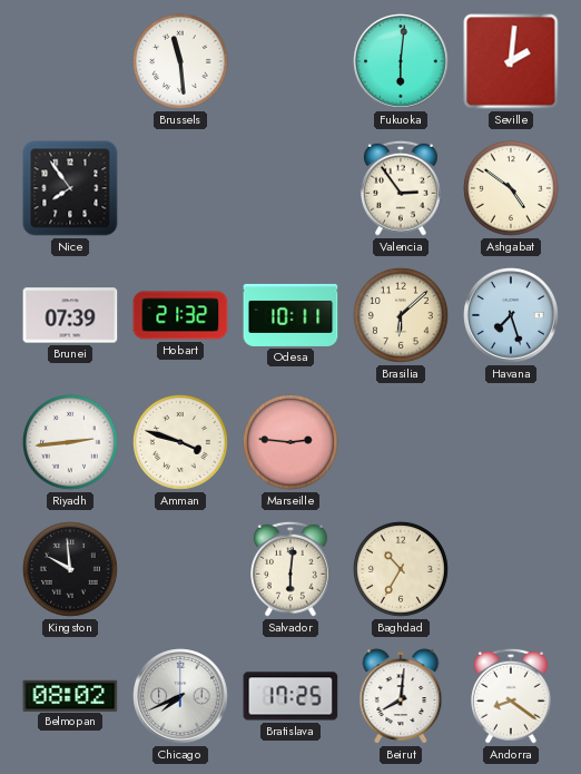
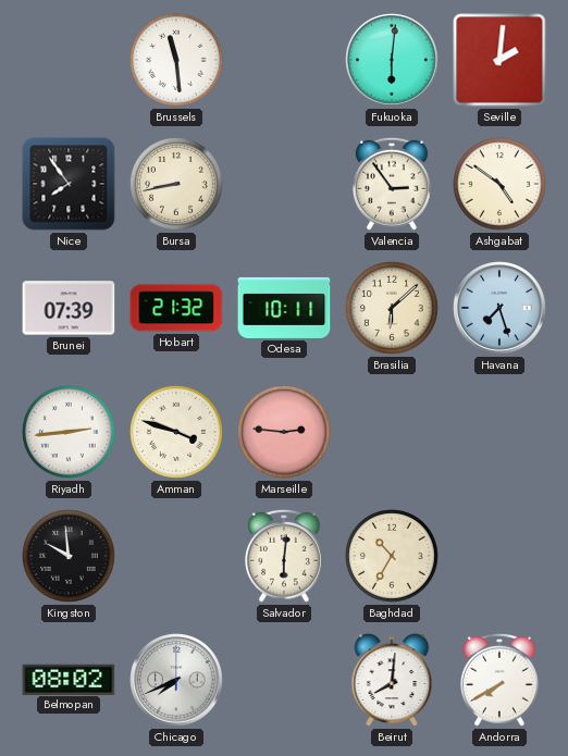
Bursa: none -> 8:43 (177, 185)
Bratislava: 17:25 -> none (290, 696)
Andorra: 8:21 -> 7:40 (501, 680)
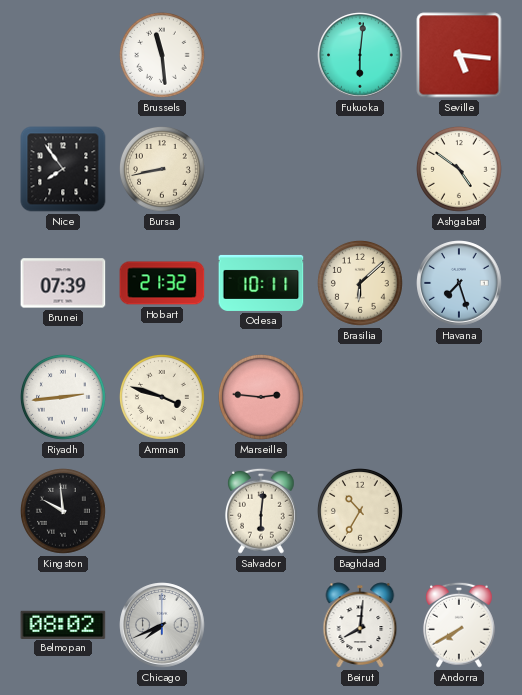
Seville: 2:01 -> 5:16 (459, 55)
Valencia: 2:54 -> none (393, 184)
